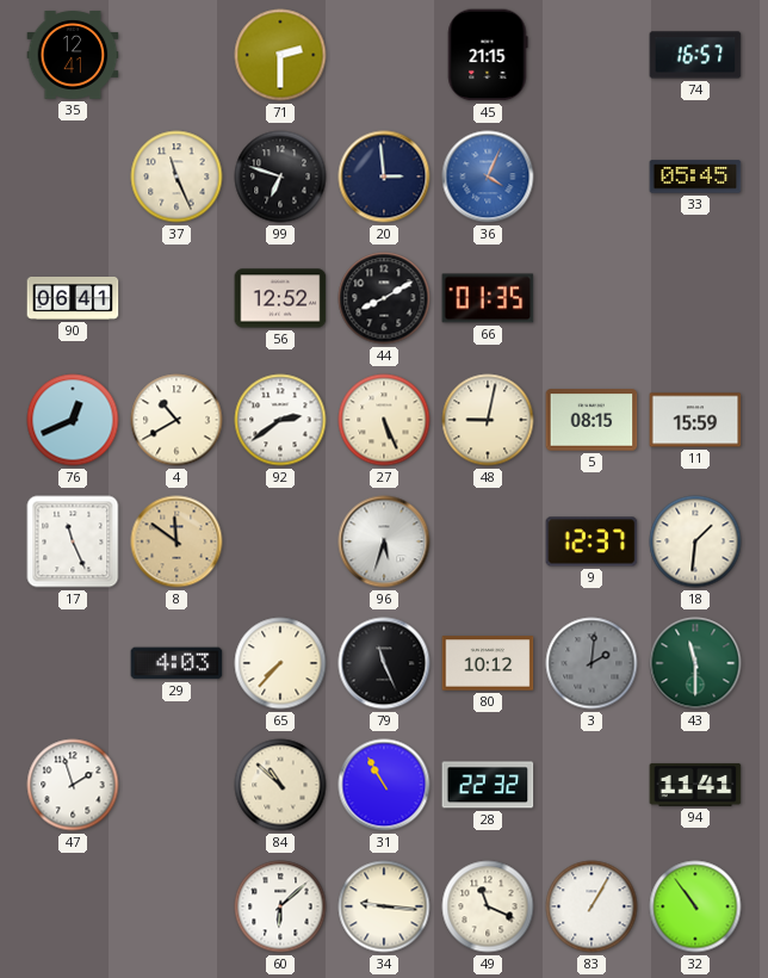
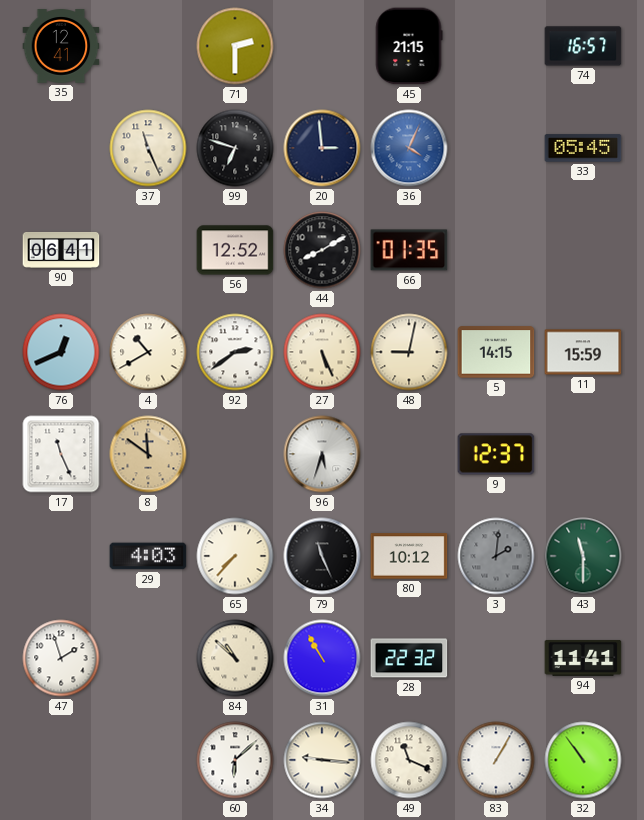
5: 08:15 -> 14:15 (496, 352)
18: 1:31 -> none (695, 541)
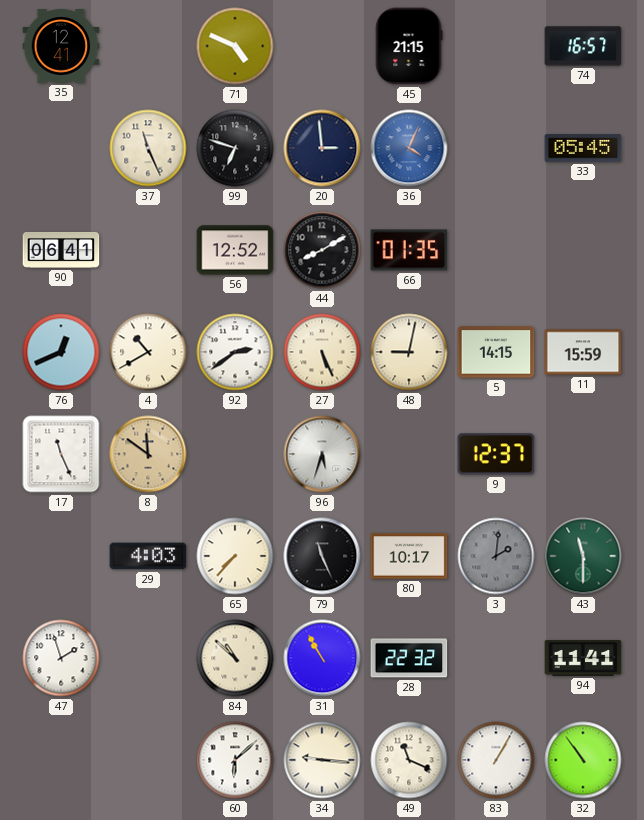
71: 2:30 -> 4:49 (235, 46)
80: 10:12 -> 10:17 (409, 556)
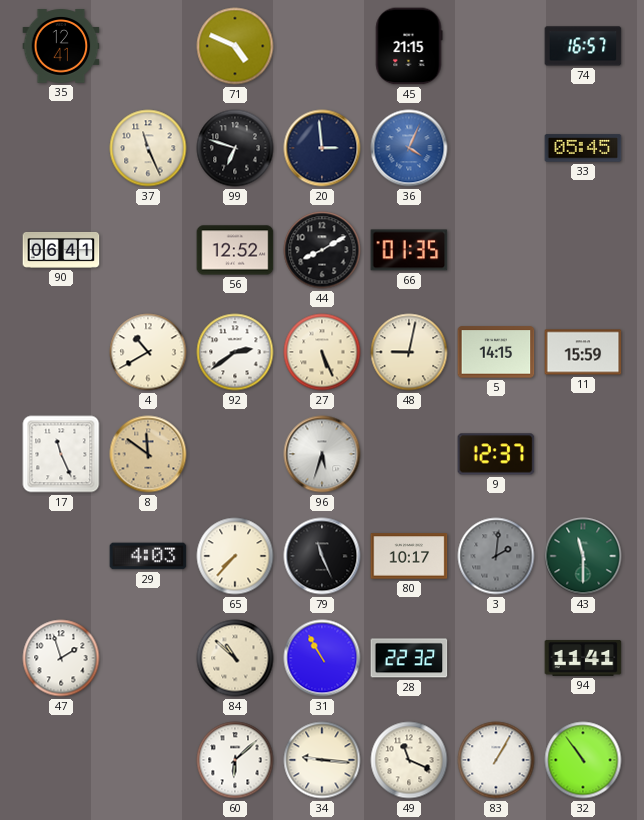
76: 12:41 -> none (61, 352)
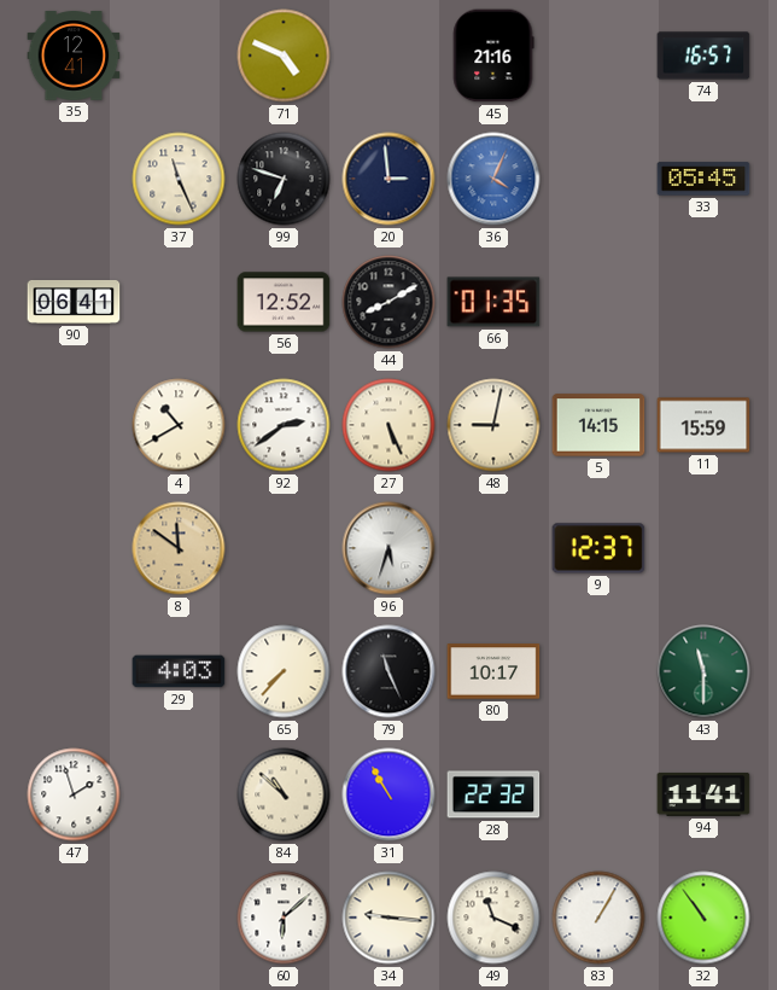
45: 21:15 -> 21:16 (493, 56)
17: 11:26 -> none (61, 454)
3: 2:01 -> none (496, 556)
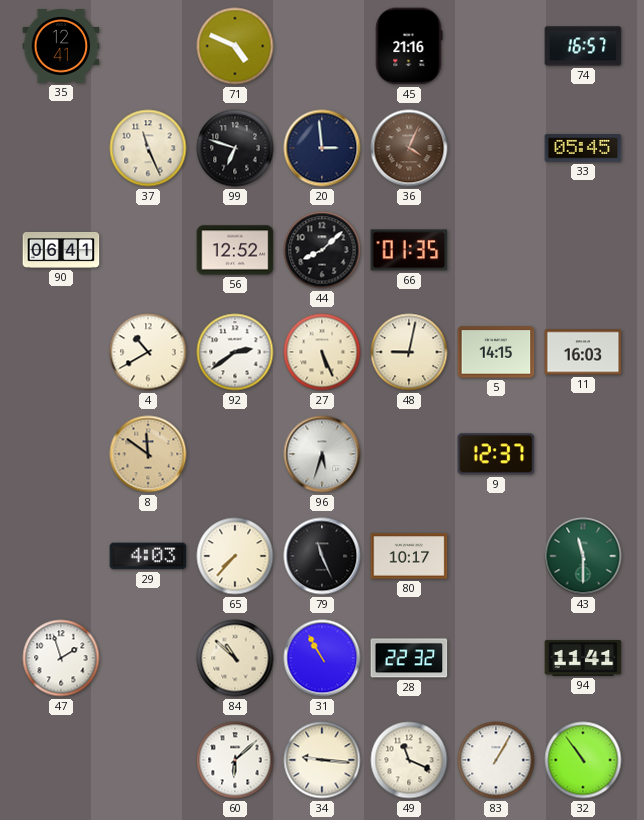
36 dial: blue -> brown (409, 148)
44: 8:10 -> 8:08 (322, 250)
11: 15:59 -> 16:03 (583, 352)
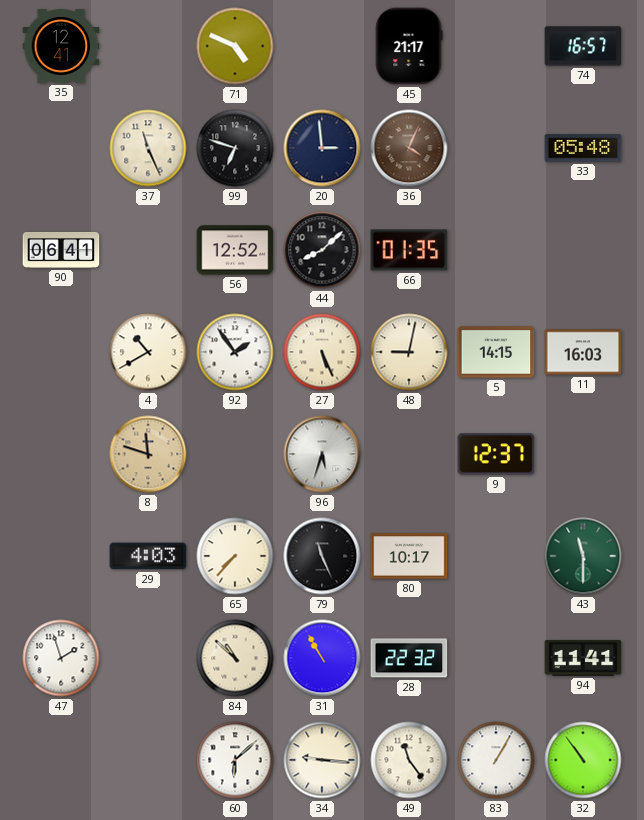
45: 21:16 -> 21:17 (409, 46)
33: 05:45 -> 05:48 (583, 148)
92: 2:39 -> 1:54 (235, 352)
8: 11:51 -> 11:48 (148, 454)
49: 11:19 -> 11:24 (409, 760)
